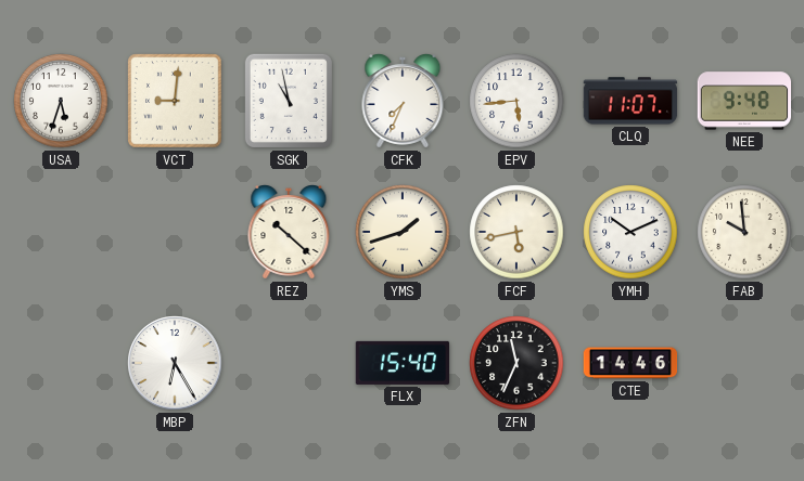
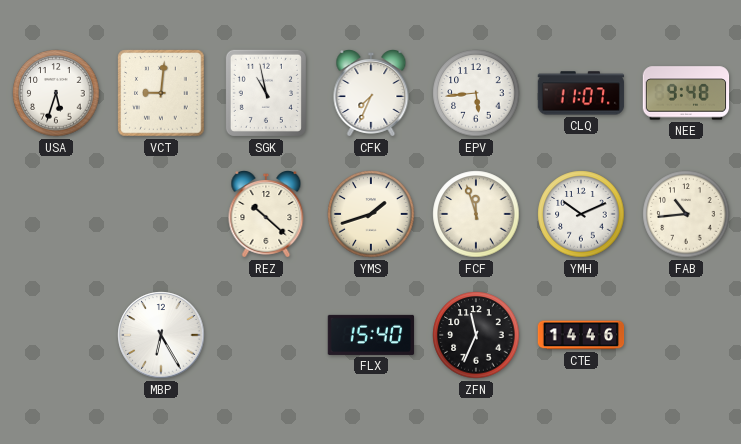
FCF: 5:43 -> 11:57 (476, 214)
FAB: 9:59 -> 10:44 (686, 214)
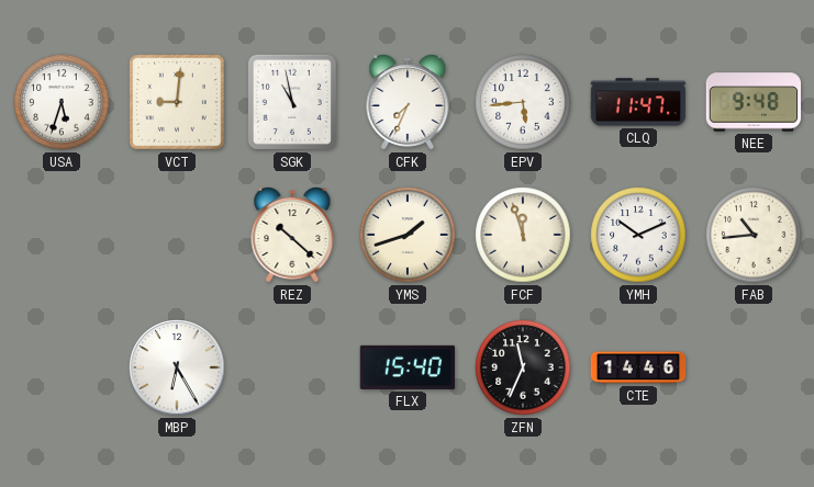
CLQ: 11:07 -> 11:47 (638, 102)
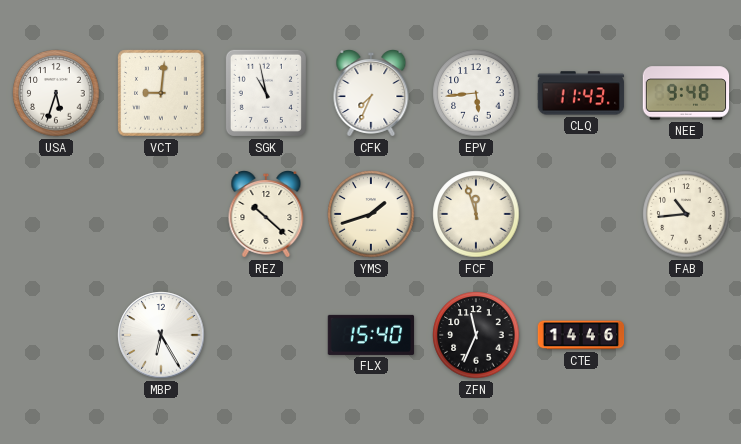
CLQ: 11:47 -> 11:43 (581, 93)
YMH: 10:11 -> none (638, 235)
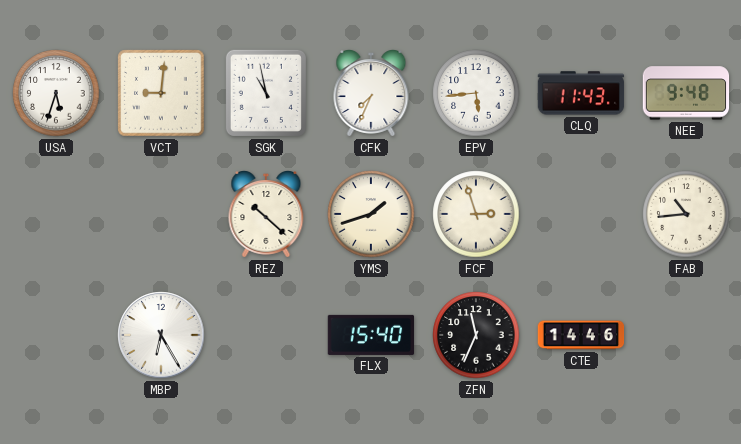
FCF: 11:57 -> 2:57 (476, 214)
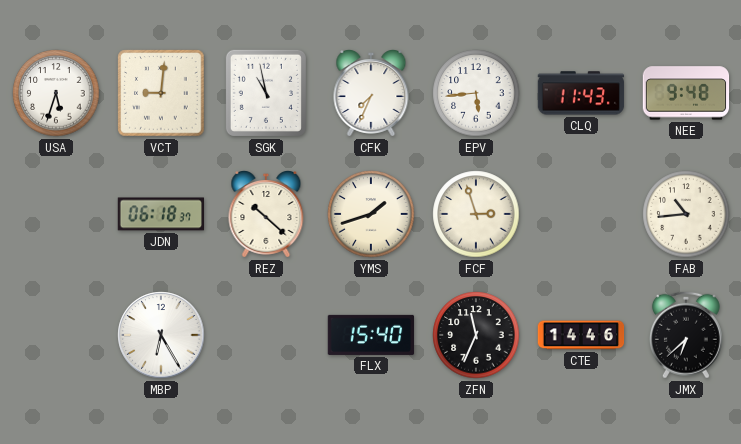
JDN: none -> 06:18 (161, 214)
JMX: none -> 6:38 (686, 335)
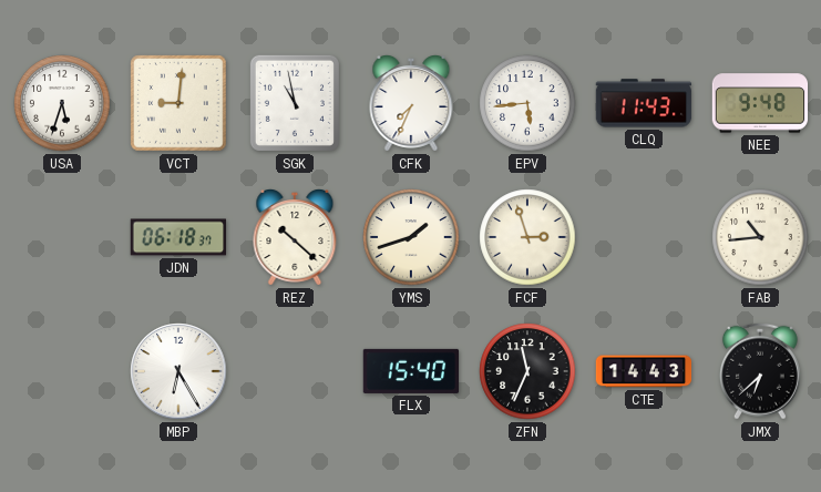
CTE: 14:46 -> 14:43 (644, 371)
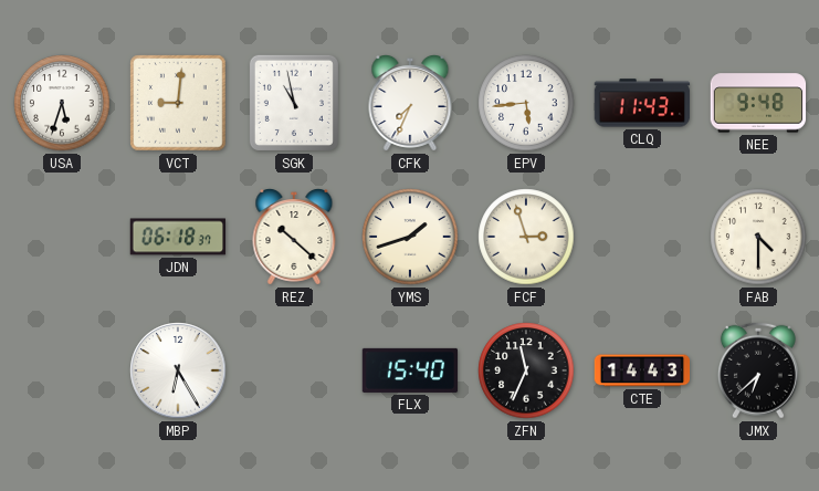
FAB: 10:44 -> 4:30 (758, 237)
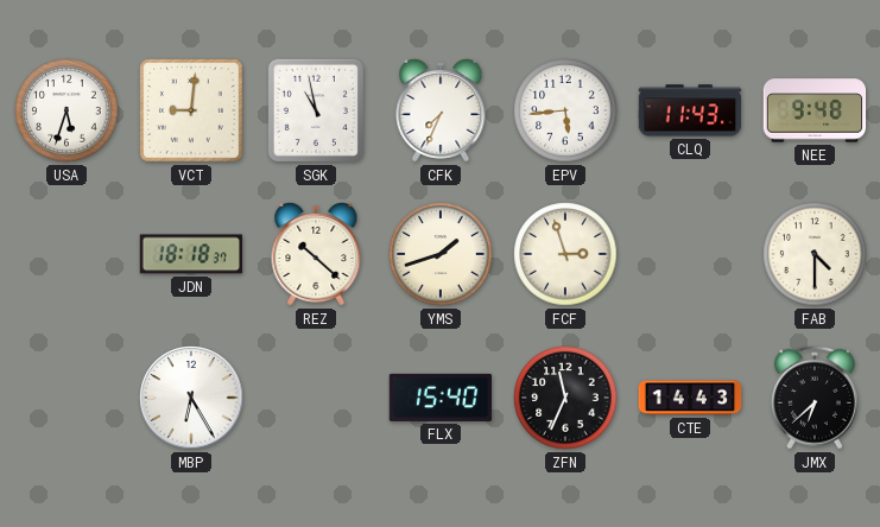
JDN: 06:18 -> 18:18 (191, 254)
